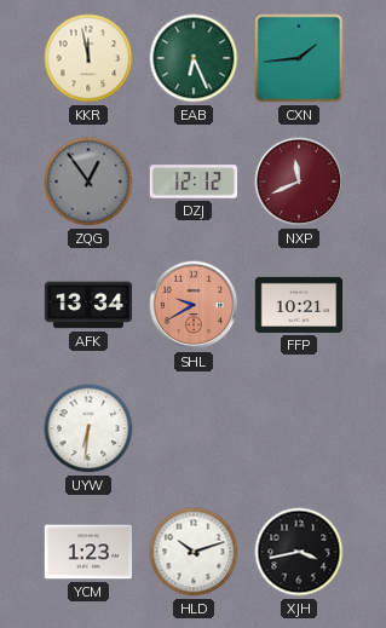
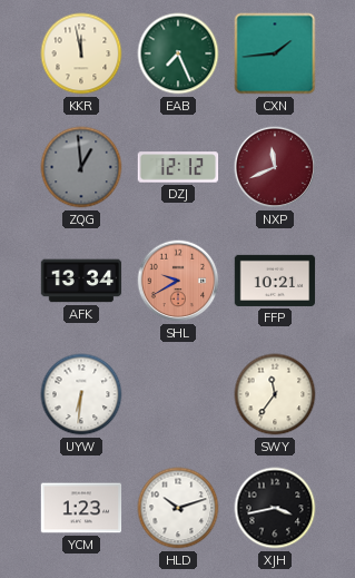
EAB: 6:26 -> 7:26 (178, 53)
ZQG: 12:54 -> 12:59 (81, 167)
SWY: none -> 11:36 (275, 394)
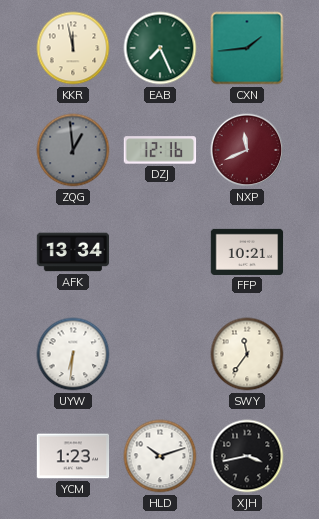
DZJ: 12:12 -> 12:16 (160, 150)
SHL: 9:40 -> none (178, 281)
